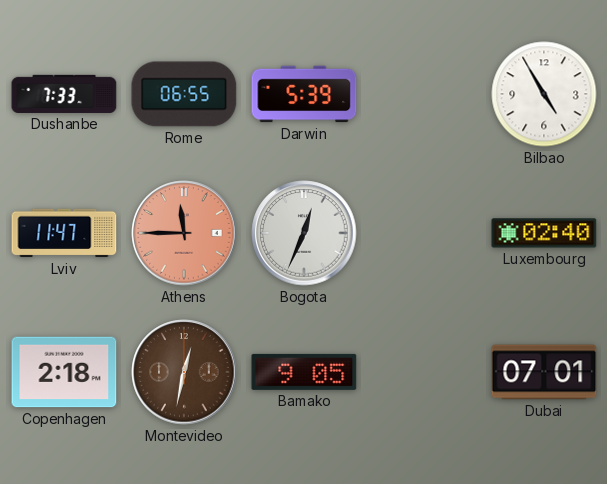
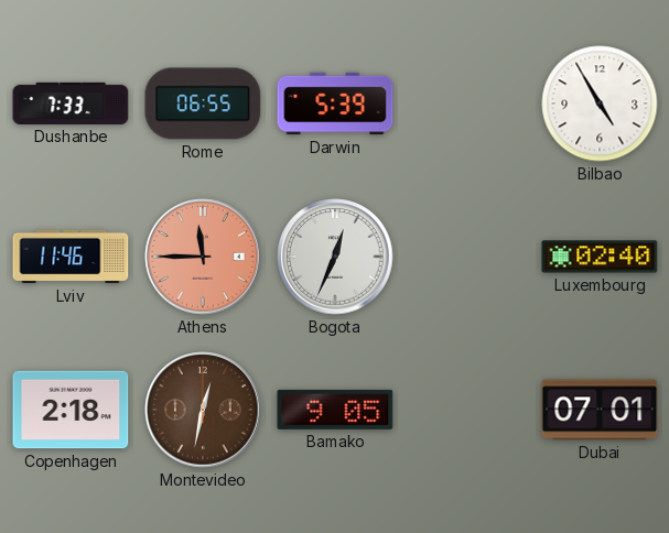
Lviv: 11:47 -> 11:46 (71, 257)
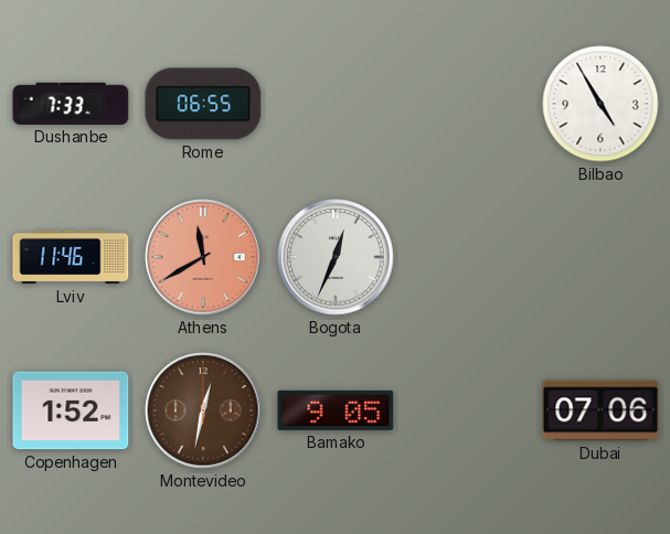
Darwin: 5:39 -> none (335, 104)
Athens: 11:45 -> 11:40 (203, 257)
Luxembourg: 02:40 -> none (600, 257)
Copenhagen: 2:18 -> 1:52 (71, 410)
Dubai: 07:01 -> 07:06 (600, 410)
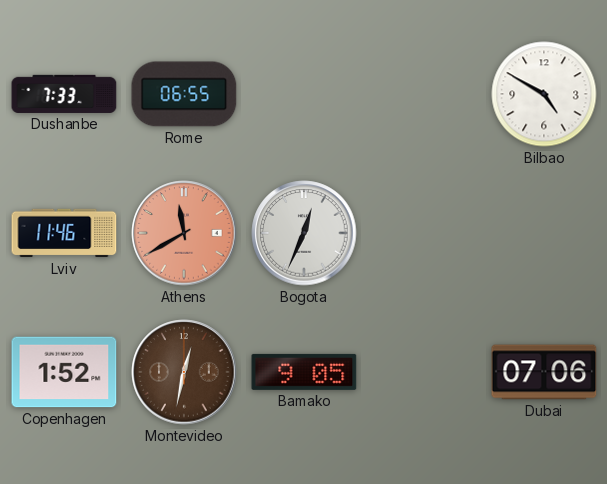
Bilbao: 4:55 -> 4:50 (544, 94)
